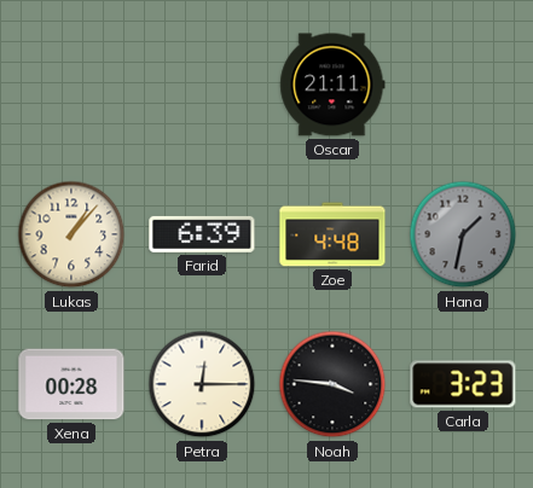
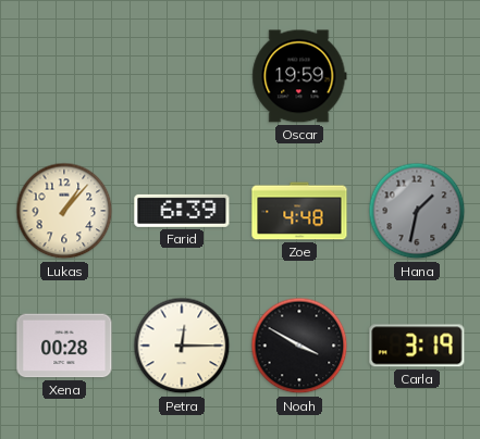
Oscar: 21:11 -> 19:59 (299, 76)
Noah: 3:46 -> 3:50 (299, 346)
Carla: 3:23 -> 3:19 (417, 346)
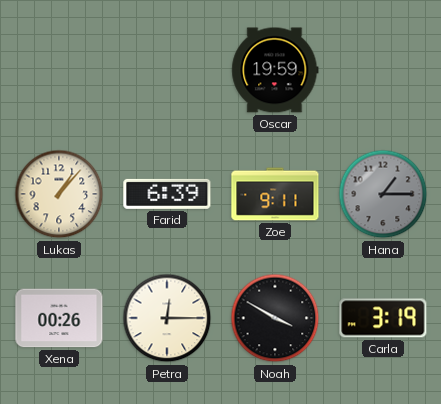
Zoe: 4:48 -> 9:11 (275, 194)
Hana: 1:32 -> 1:15 (383, 194)
Xena: 00:28 -> 00:26 (59, 318)
